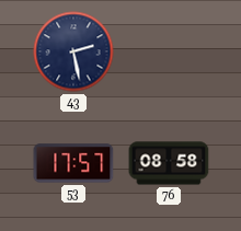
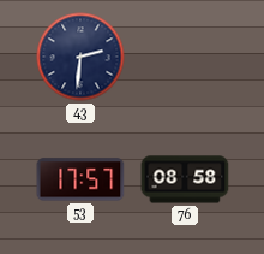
43: 2:28 -> 2:31 (80, 57)
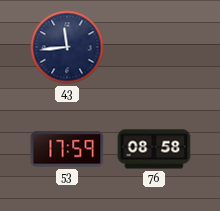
43: 2:31 -> 11:44 (67, 47)
53: 17:57 -> 17:59 (67, 149)
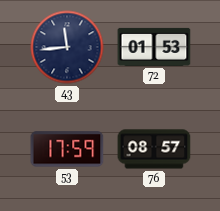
72: none -> 01:53 (154, 47)
76: 08:58 -> 08:57 (154, 149)
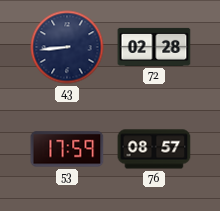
43: 11:44 -> 8:44 (67, 47)
72: 01:53 -> 02:28 (154, 47)
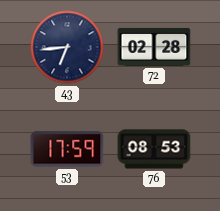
43: 8:44 -> 6:44 (67, 47)
76: 08:57 -> 08:53 (154, 149)
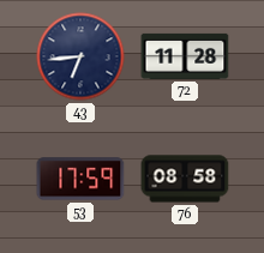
72: 02:28 -> 11:28 (185, 56)
76: 08:53 -> 08:58 (185, 179)
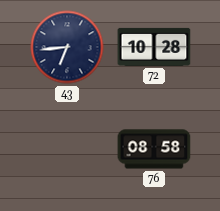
72: 11:28 -> 10:28 (154, 47)
53: 17:59 -> none (80, 179)
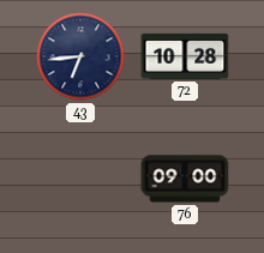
76: 08:58 -> 09:00 (185, 179)
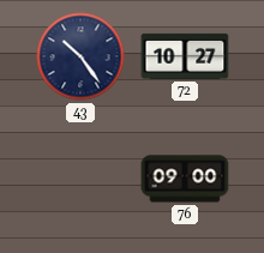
43: 6:44 -> 10:24 (80, 56)
72: 10:28 -> 10:27 (185, 56)
